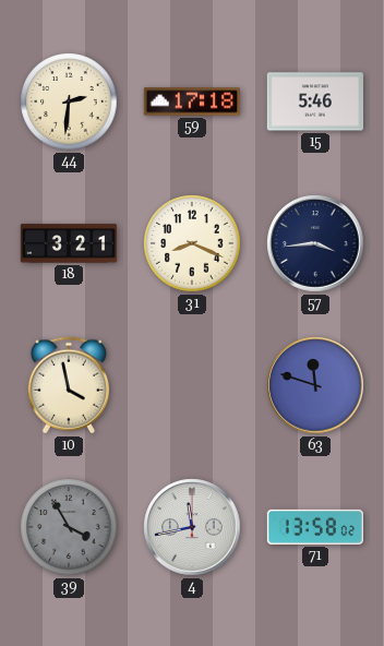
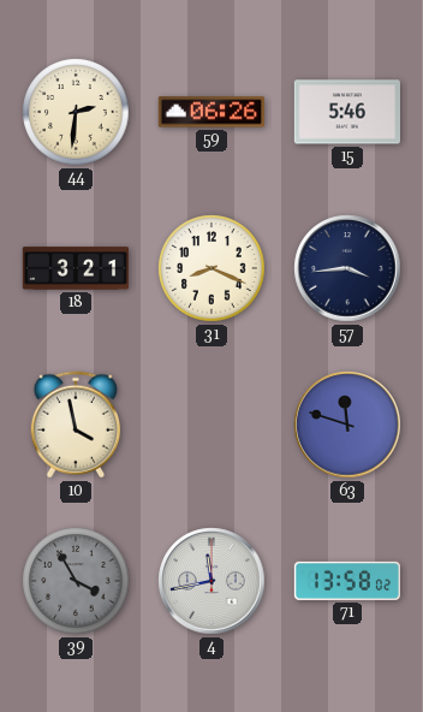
59: 17:18 -> 06:26 (211, 112)
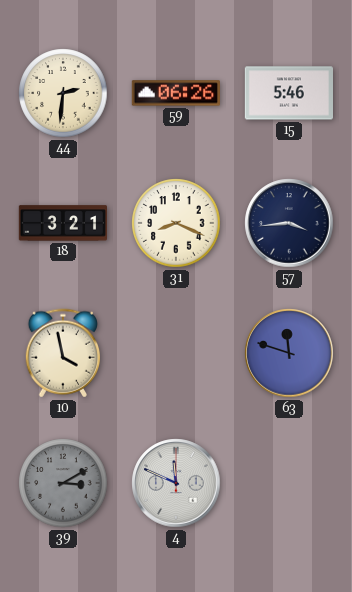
39: 3:55 -> 3:10 (63, 483)
4: 11:43 -> 11:49 (176, 483)
71: 13:58 -> none (346, 581)
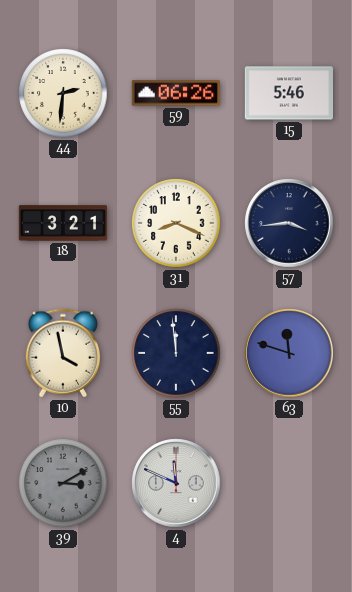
55: none -> 11:59 (176, 353)
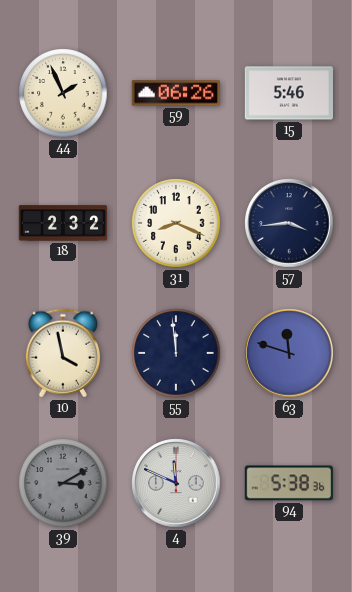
44: 2:31 -> 1:56 (63, 93)
18: 3:21 -> 2:32 (62, 223)
94: none -> 5:38 (289, 483)
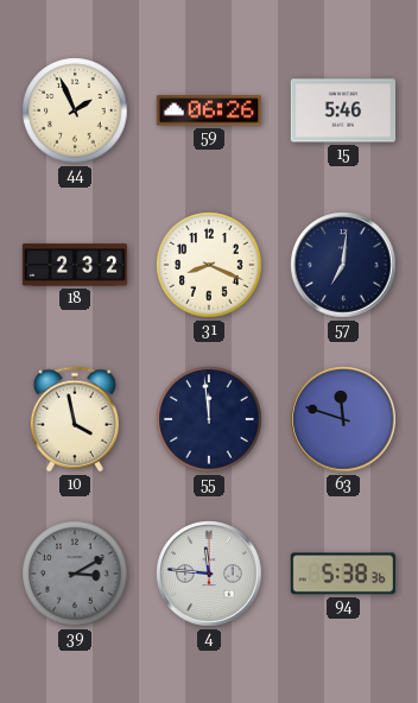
57: 3:44 -> 7:01 (343, 265)
4: 11:49 -> 11:46 (209, 574)
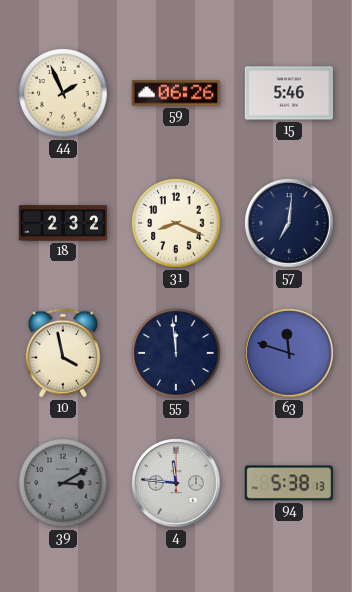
94: 5:38:36 -> 5:38:13 (289, 483)
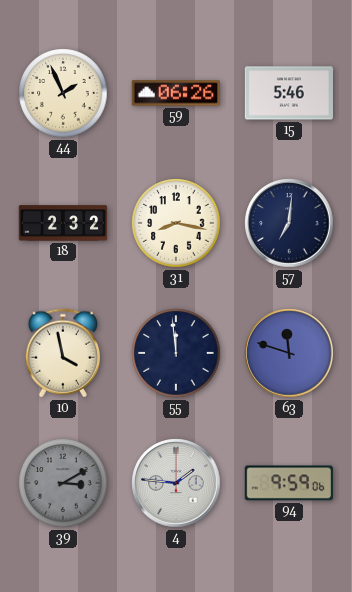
31: 8:19 -> 8:17 (176, 223)
4: 11:46 -> 1:46 (176, 483)
94: 5:38 -> 9:59 (289, 483)
